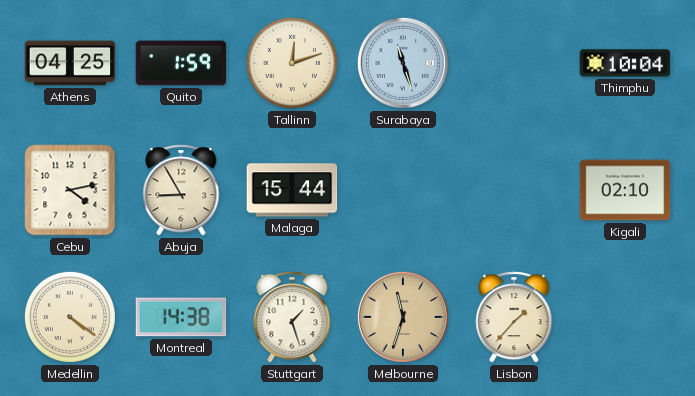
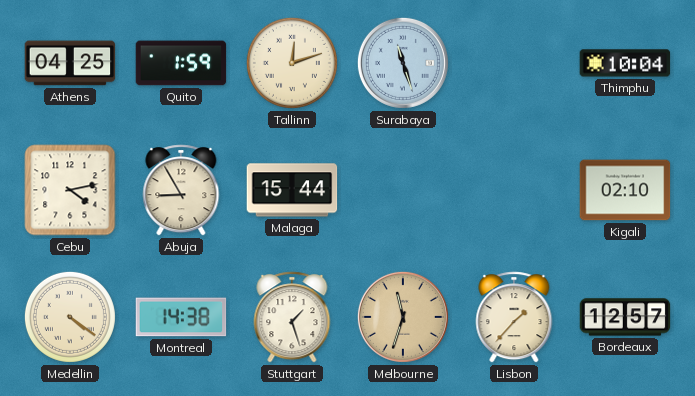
Bordeaux: none -> 12:57 (625, 317)
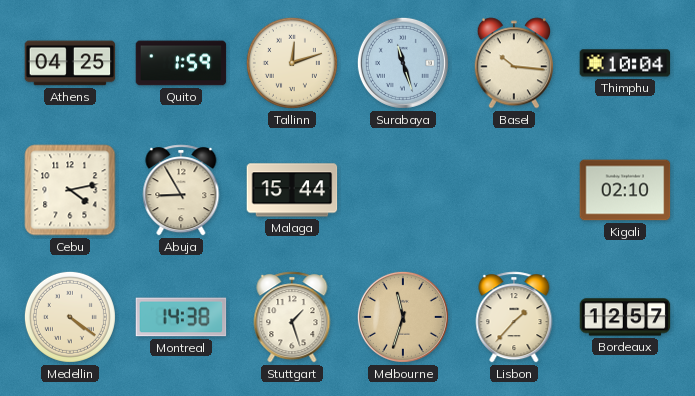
Basel: none -> 10:16 (513, 63)
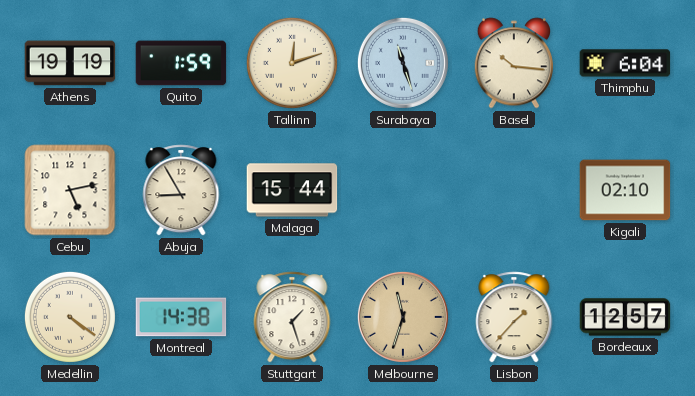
Athens: 04:25 -> 19:19 (70, 63)
Thimphu: 10:04 -> 6:04 (625, 63)
Cebu: 4:13 -> 5:13 (70, 190)
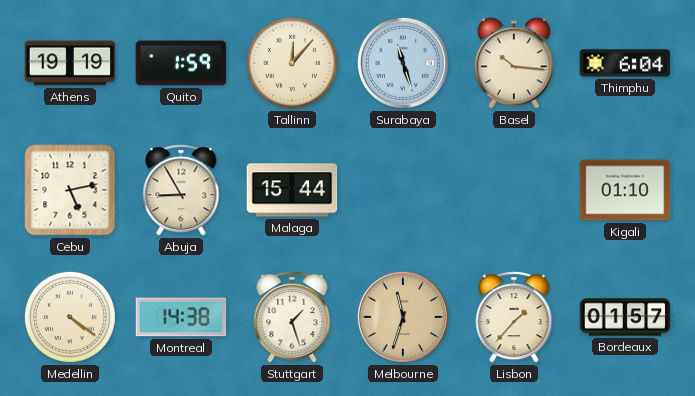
Tallinn: 12:12 -> 12:07 (292, 63)
Kigali: 02:10 -> 01:10 (625, 190)
Bordeaux: 12:57 -> 01:57 (625, 317)
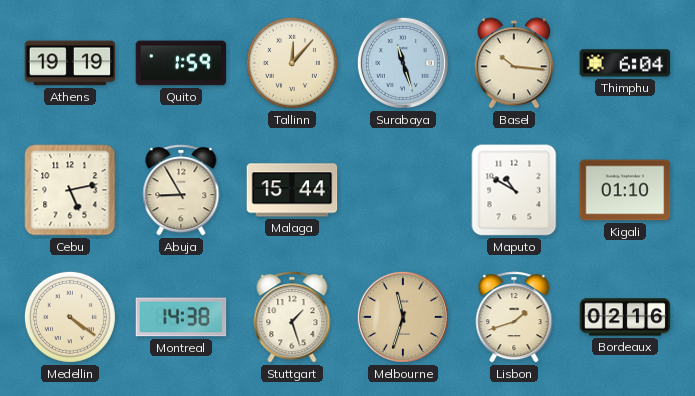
Maputo: none -> 10:50 (514, 190)
Lisbon: 1:37 -> 1:42 (514, 317)
Bordeaux: 01:57 -> 02:16 (625, 317)
